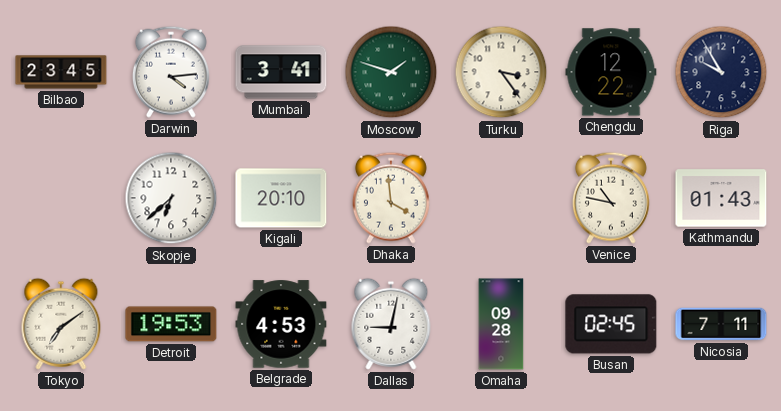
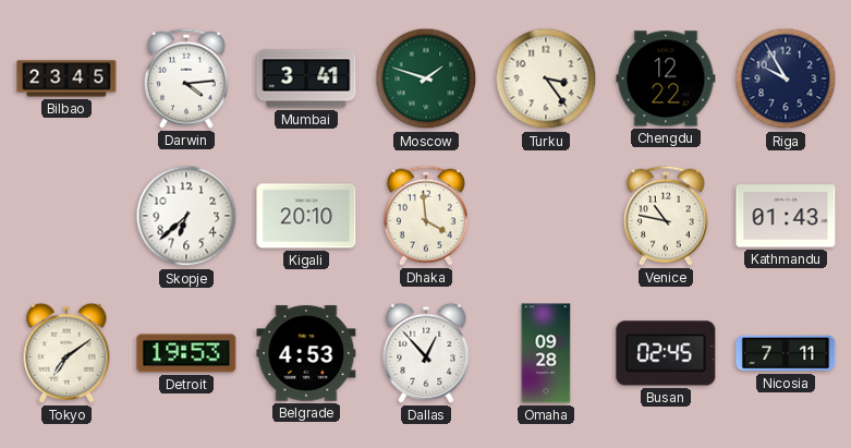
Dallas: 9:02 -> 12:53 (426, 353)
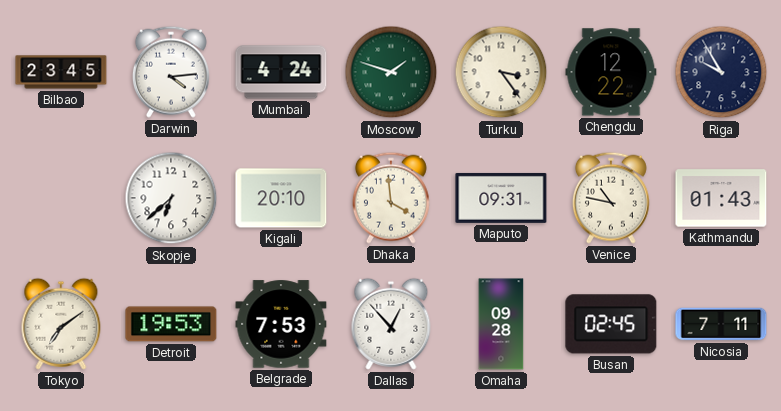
Mumbai: 3:41 -> 4:24 (281, 72)
Maputo: none -> 09:31 (501, 198)
Belgrade: 4:53 -> 7:53 (281, 324)
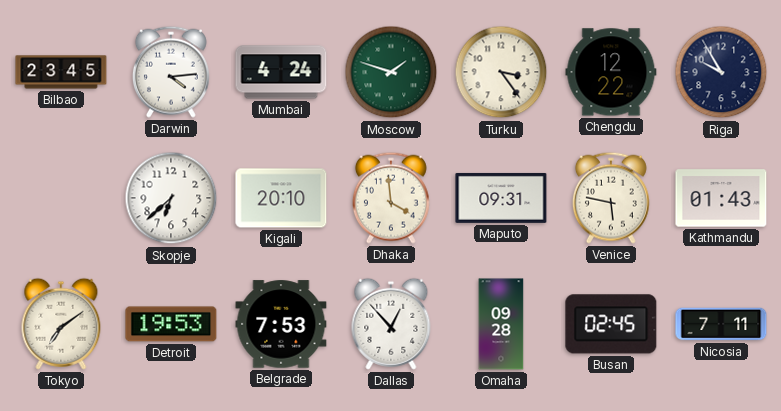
Venice: 10:47 -> 5:47 (611, 198)
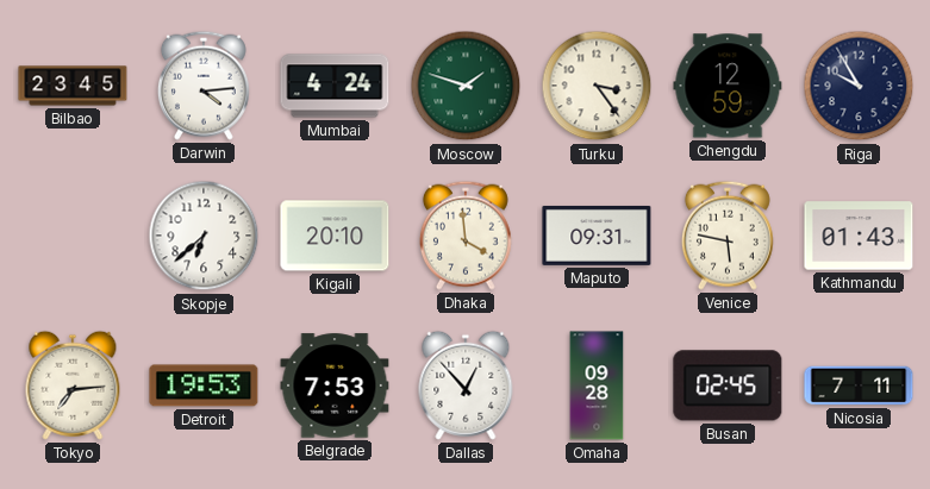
Chengdu: 12:22 -> 12:59 (728, 86)
Tokyo: 7:09 -> 7:14 (73, 385)
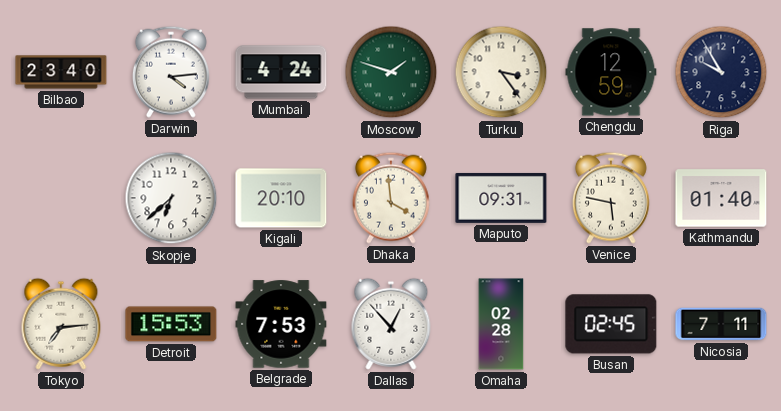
Bilbao: 23:45 -> 23:40 (61, 72)
Kathmandu: 01:43 -> 01:40 (721, 198)
Detroit: 19:53 -> 15:53 (171, 324)
Omaha: 09:28 -> 02:28 (501, 324)
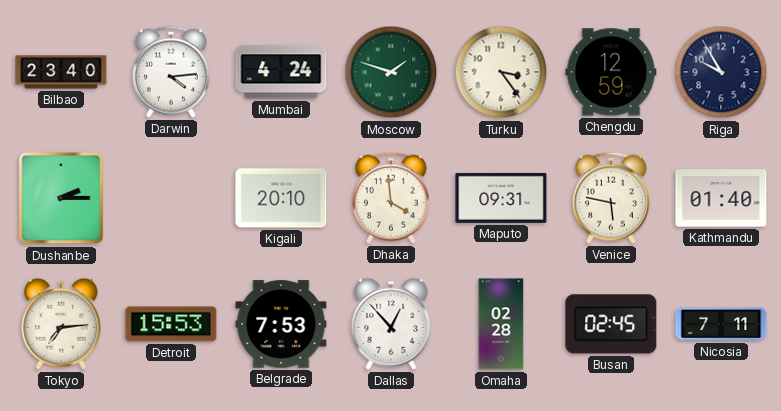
Dushanbe: none -> 2:15 (61, 198)
Skopje: 6:38 -> none (171, 198)
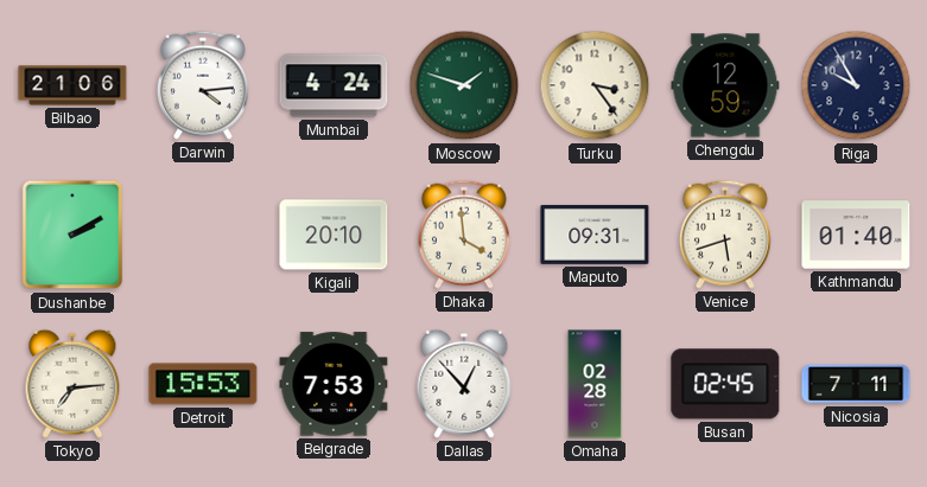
Bilbao: 23:40 -> 21:06 (72, 85)
Dushanbe: 2:15 -> 2:10 (72, 235)
Venice: 5:47 -> 5:42 (725, 235)
